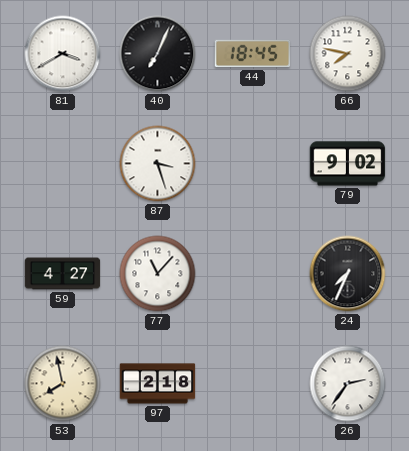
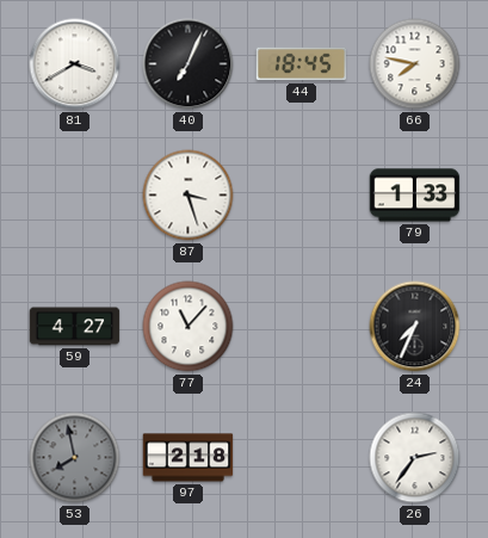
79: 9:02 -> 1:33 (415, 196)
53 dial: cream -> grey (75, 458)
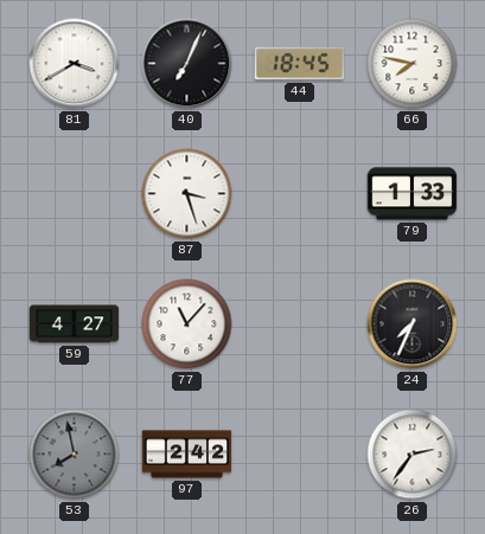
97: 2:18 -> 2:42 (187, 455)
